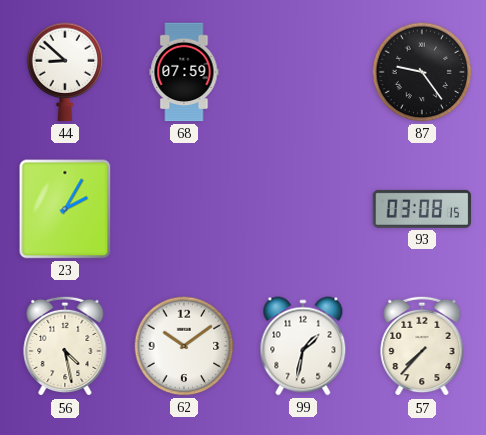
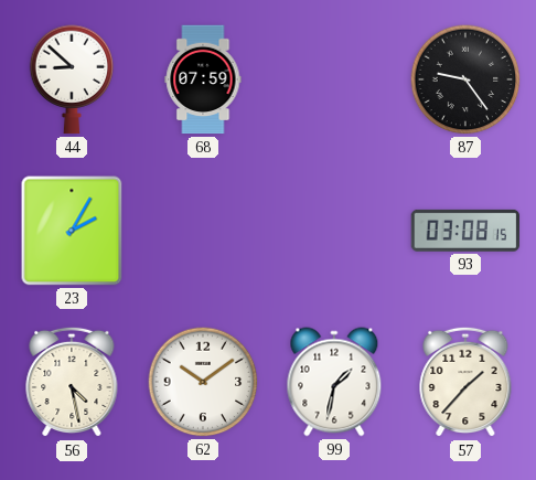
57: 7:37 -> 1:37 (465, 382)
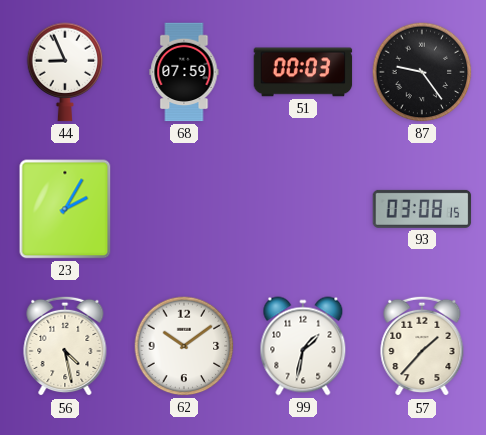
44: 8:52 -> 8:56 (65, 72)
51: none -> 00:03 (303, 72)
